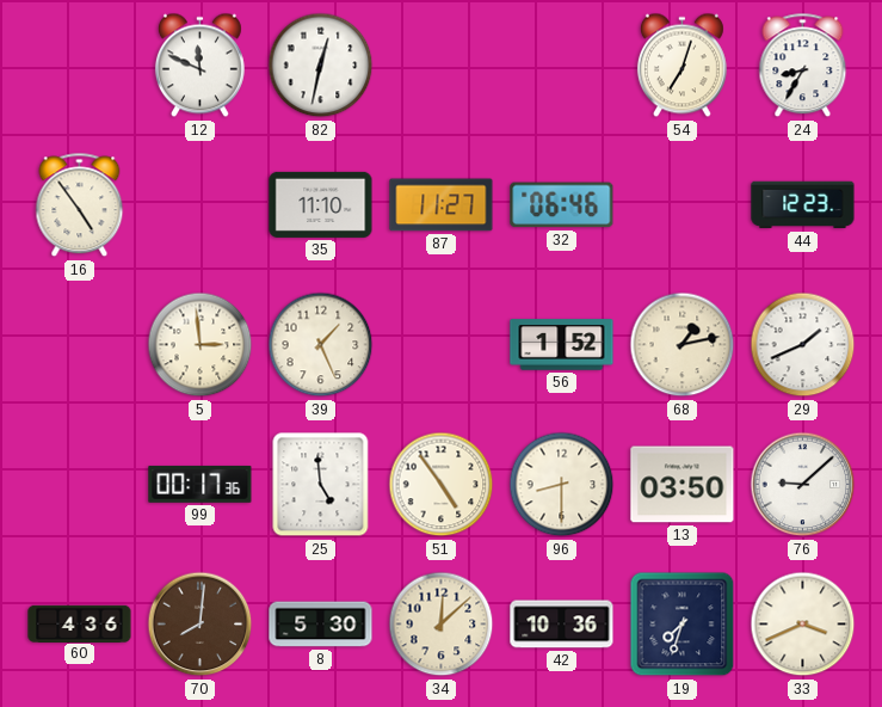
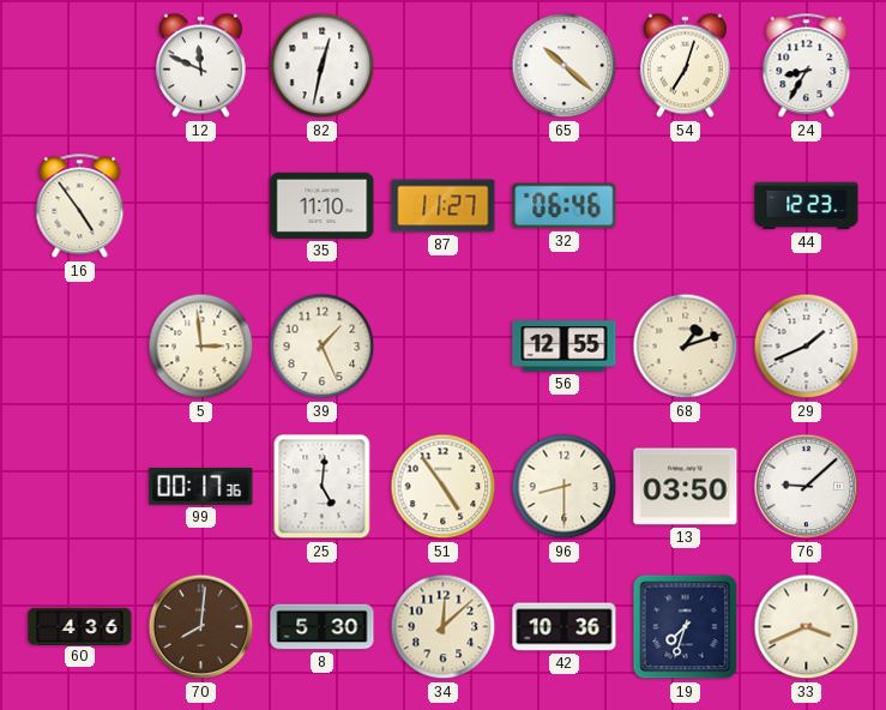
65: none -> 10:22 (565, 66)
56: 1:52 -> 12:55 (565, 347)
68: 1:13 -> 1:12 (686, 347)
25: 4:59 -> 5:01 (323, 487)
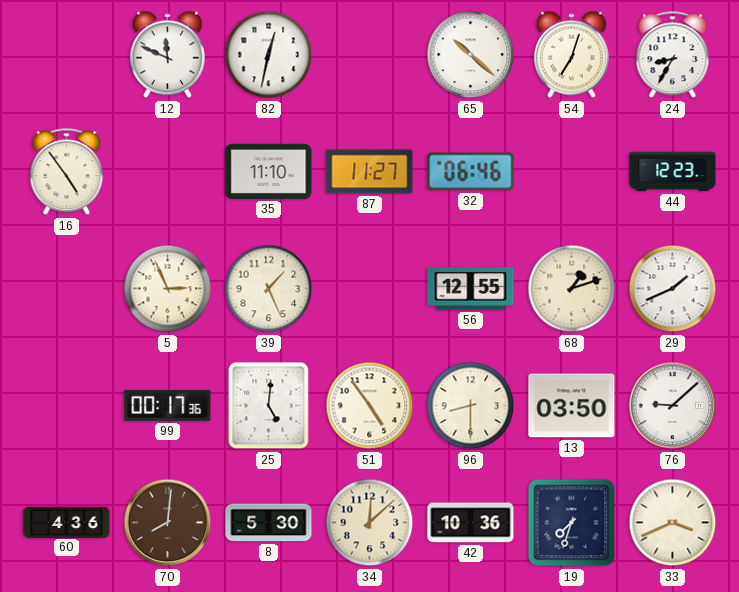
5: 2:59 -> 2:56 (168, 289)
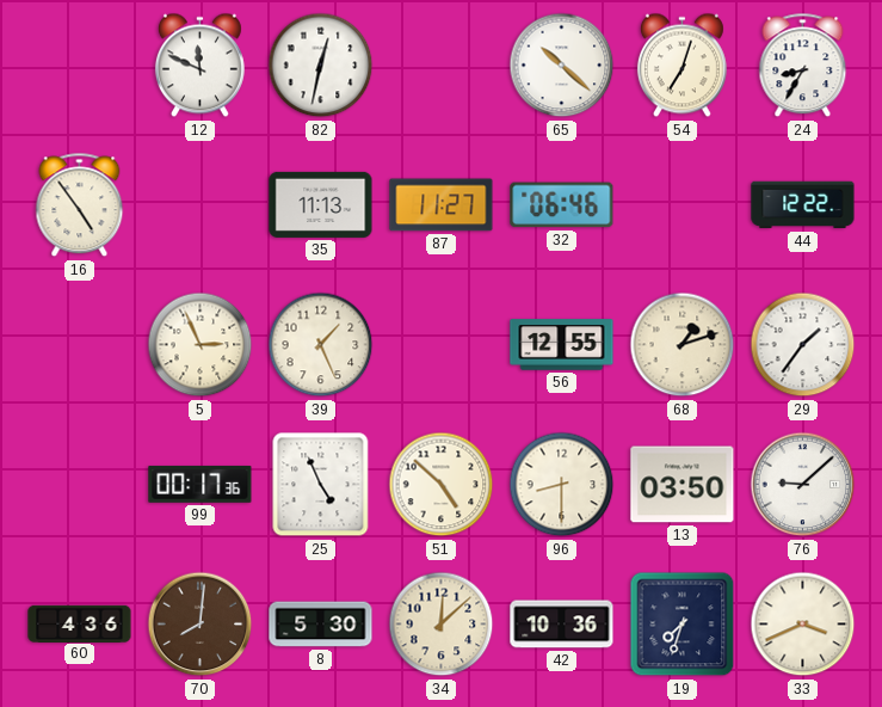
35: 11:10 -> 11:13 (321, 204)
44: 12:23 -> 12:22 (803, 205)
29: 1:41 -> 1:36 (803, 345)
25: 5:01 -> 4:56 (321, 485)
51: 4:54 -> 4:52 (442, 485)
